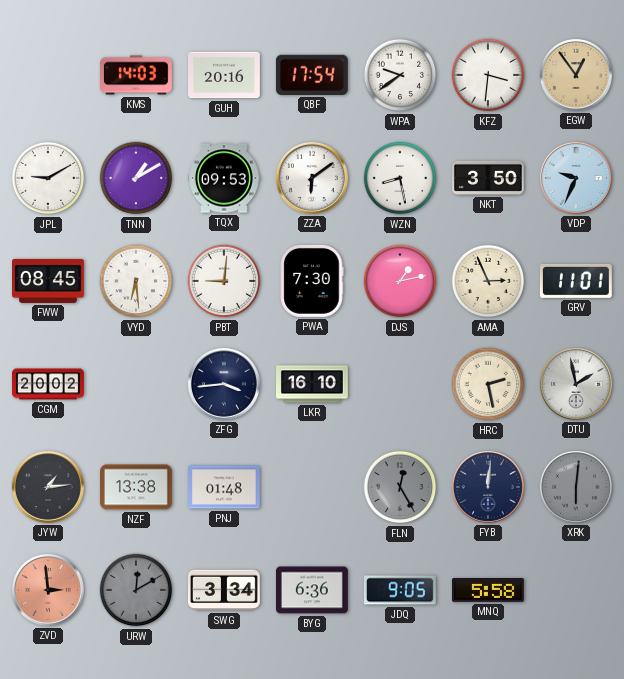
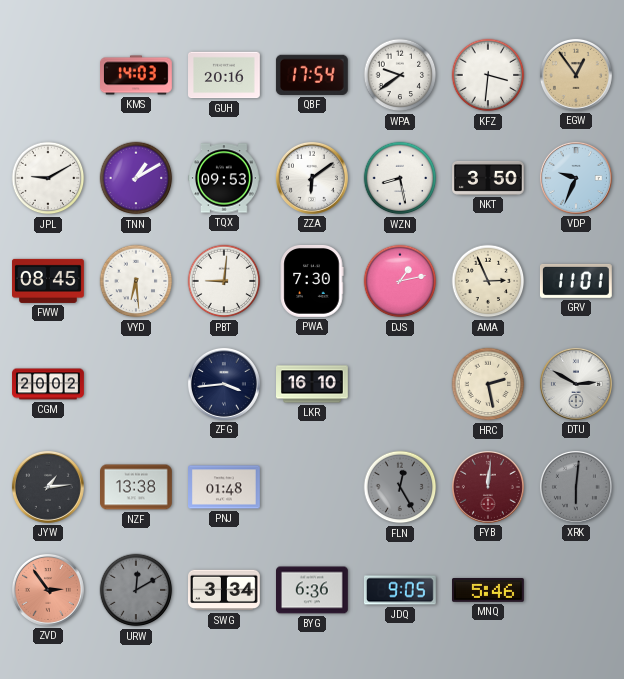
DTU: 1:58 -> 2:50 (576, 384)
FYB dial: navy -> burgundy (488, 487)
ZVD: 2:59 -> 2:54 (48, 590)
MNQ: 5:58 -> 5:46 (489, 591)
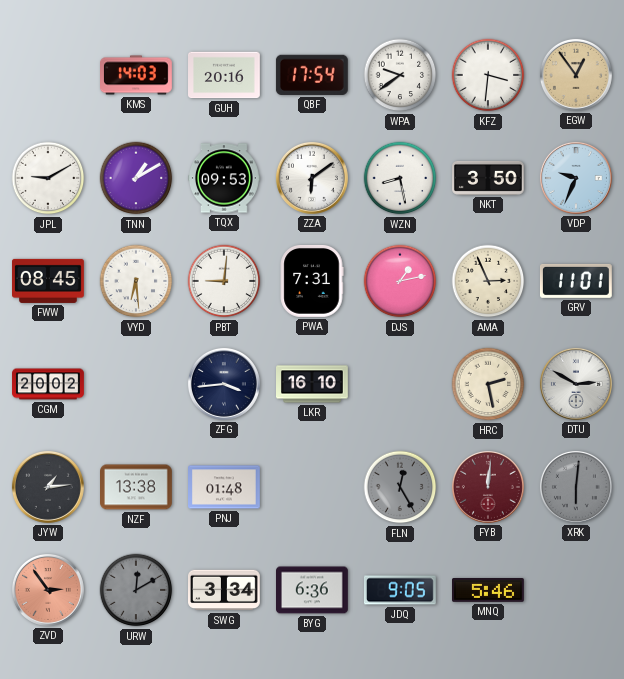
PWA: 7:30 -> 7:31 (312, 281)
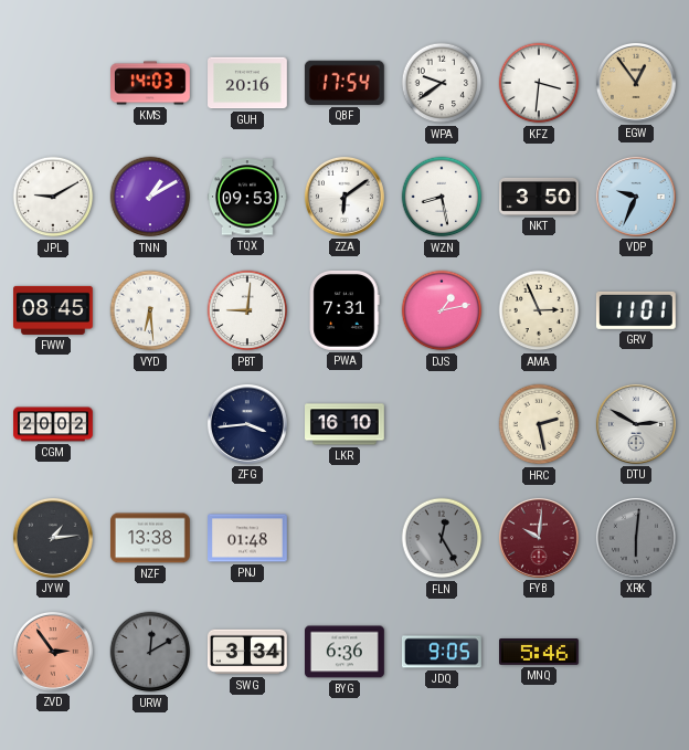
FYB: 12:01 -> 10:01 (539, 538)
